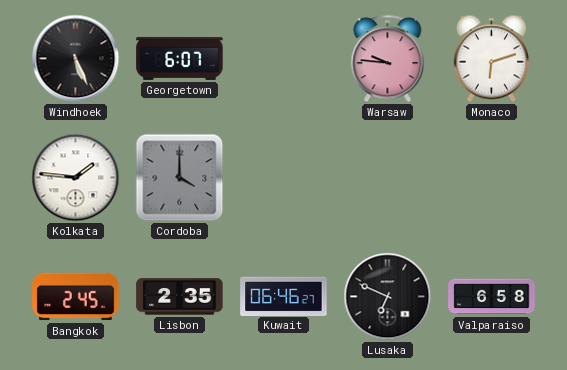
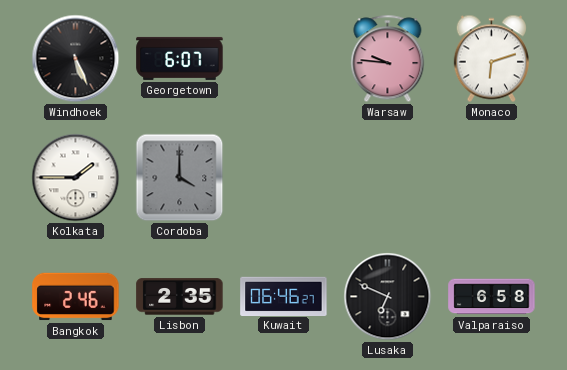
Kolkata: 1:46 -> 1:45 (76, 178)
Bangkok: 2:45 -> 2:46 (76, 297)
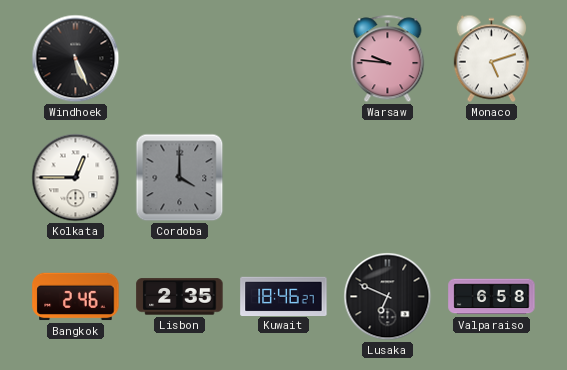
Georgetown: 6:07 -> none (180, 58)
Monaco: 6:12 -> 5:12 (491, 59)
Kolkata: 1:45 -> 12:45 (76, 178)
Kuwait: 06:46 -> 18:46 (284, 296)
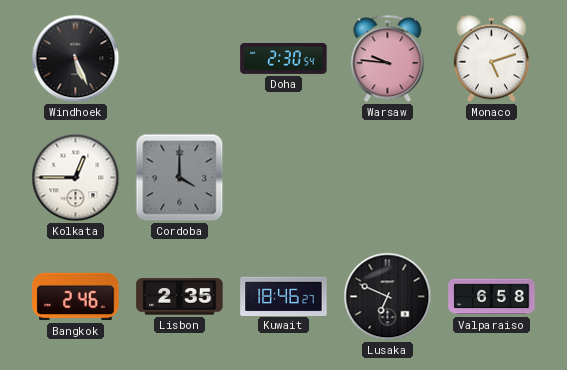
Doha: none -> 2:30 (284, 58)
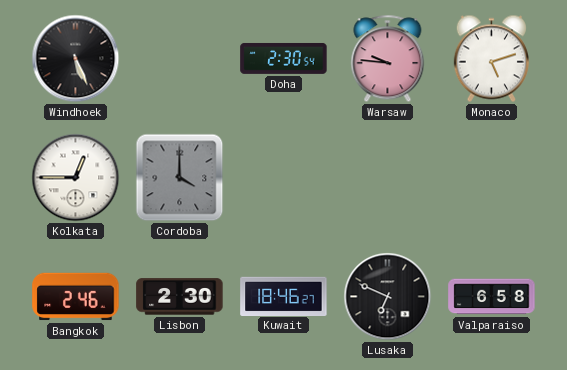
Lisbon: 2:35 -> 2:30 (180, 297)
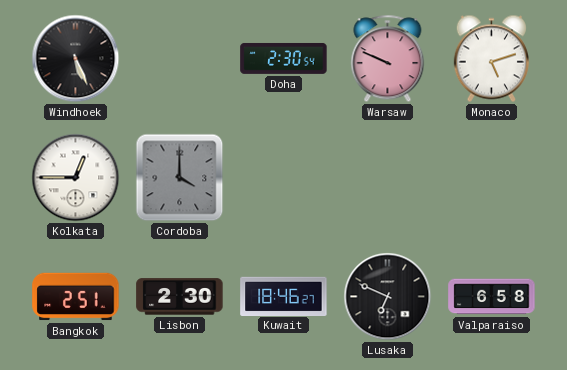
Warsaw: 9:46 -> 9:49 (388, 59)
Bangkok: 2:46 -> 2:51 (76, 297)
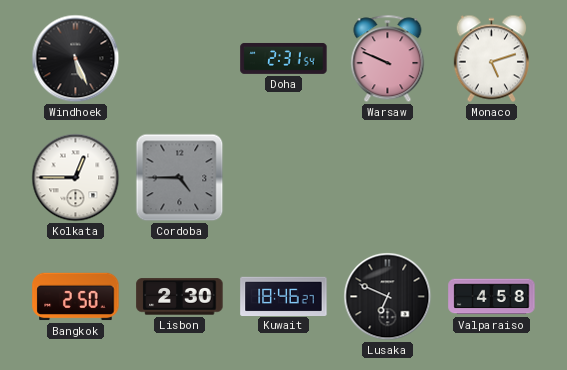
Doha: 2:30 -> 2:31 (284, 58)
Cordoba: 4:00 -> 4:45 (180, 178)
Bangkok: 2:51 -> 2:50 (76, 297)
Valparaiso: 6:58 -> 4:58 (492, 297)
